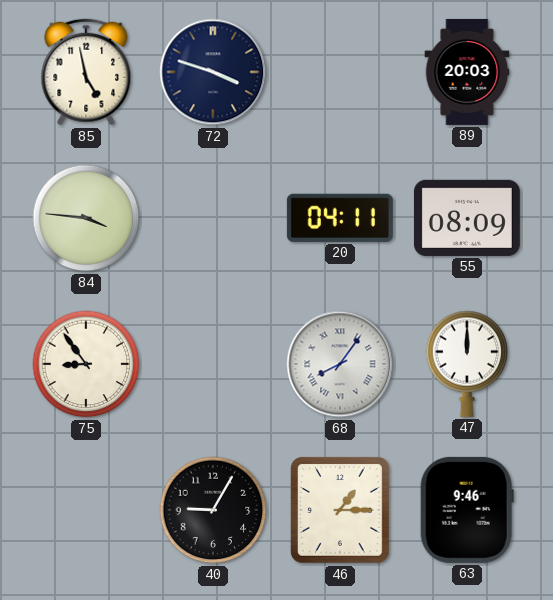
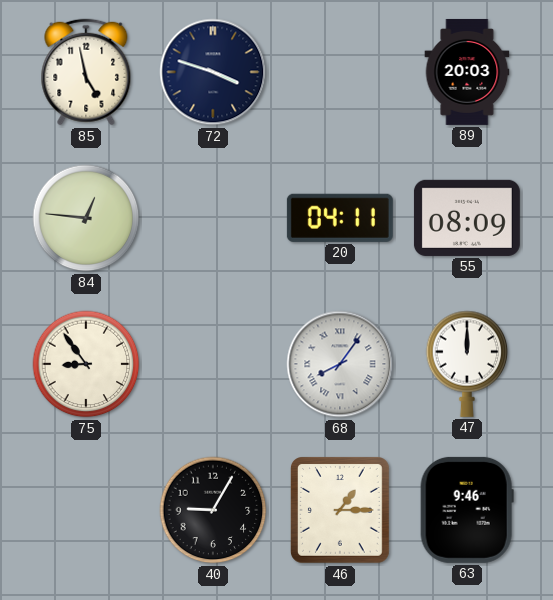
84: 3:46 -> 12:46 (86, 218)
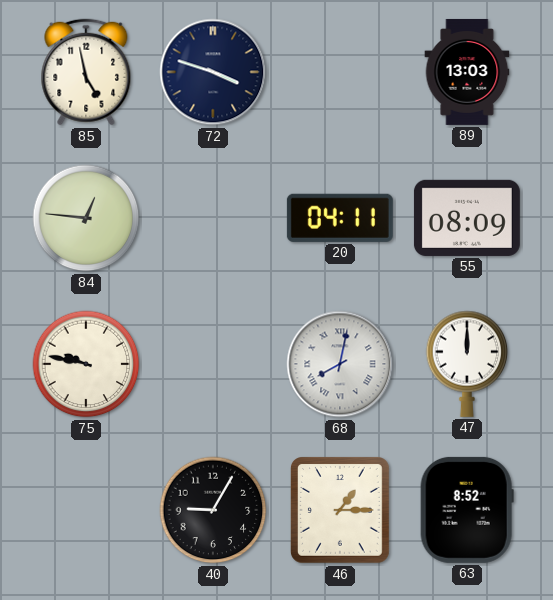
89: 20:03 -> 13:03 (467, 72)
75: 8:54 -> 9:47 (86, 364)
68: 8:06 -> 8:02 (340, 364)
63: 9:46 -> 8:52 (467, 510)
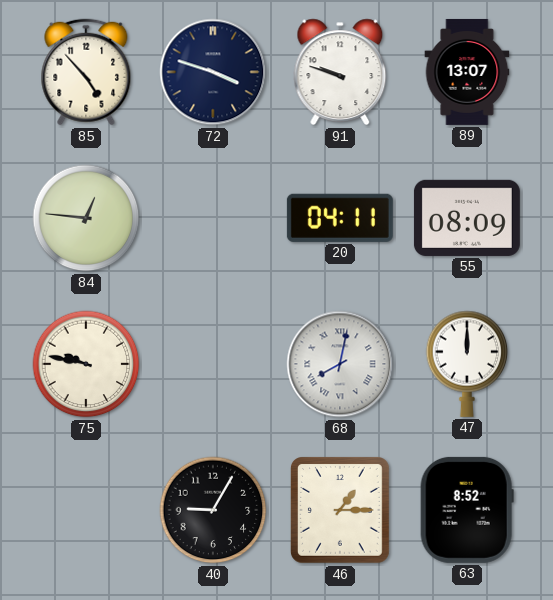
85: 4:58 -> 4:53 (86, 72)
91: none -> 9:48 (340, 72)
89: 13:03 -> 13:07 (467, 72)
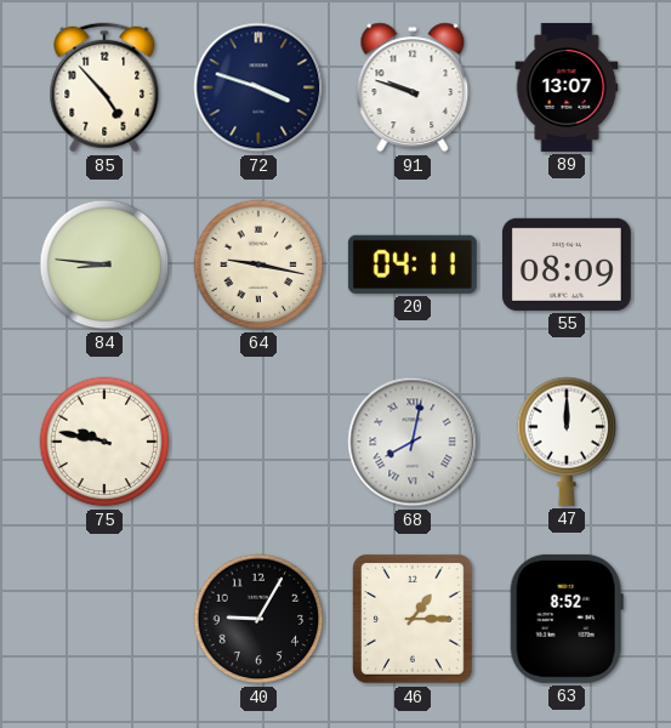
84: 12:46 -> 8:46 (104, 265)
64: none -> 9:17 (258, 265)
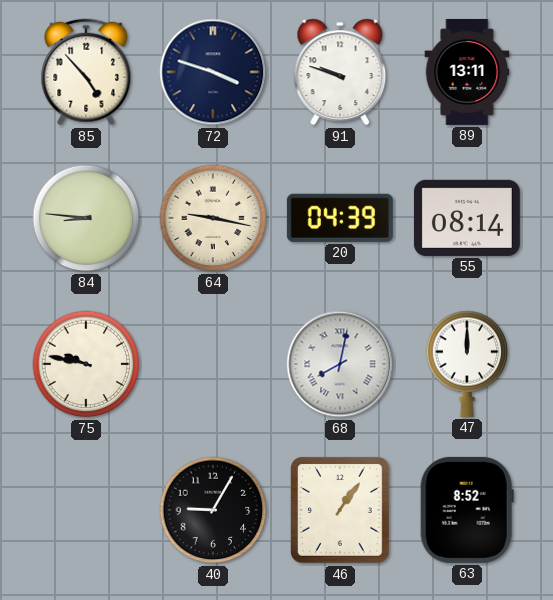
89: 13:07 -> 13:11 (467, 72)
20: 04:11 -> 04:39 (340, 218)
55: 08:09 -> 08:14 (467, 218)
46: 1:15 -> 1:06 (341, 511)
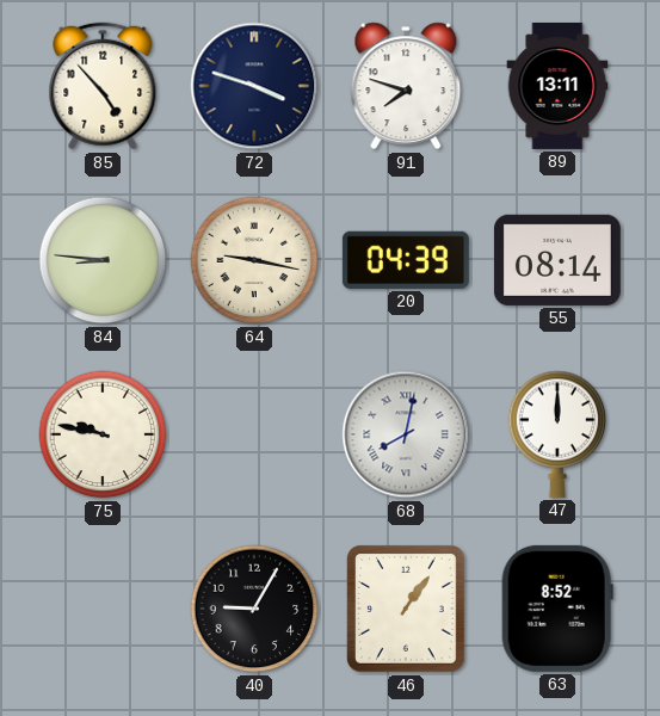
91: 9:48 -> 7:48 (406, 86)
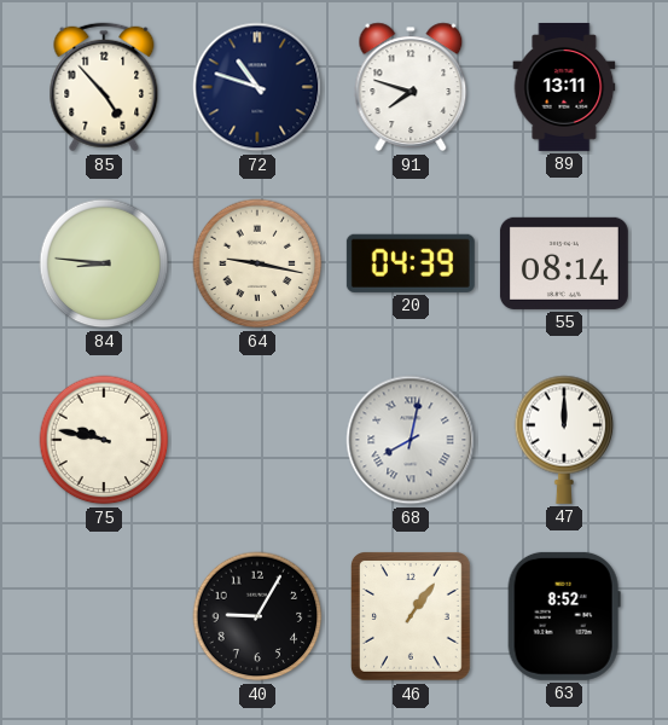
72: 3:48 -> 10:48 (257, 87)
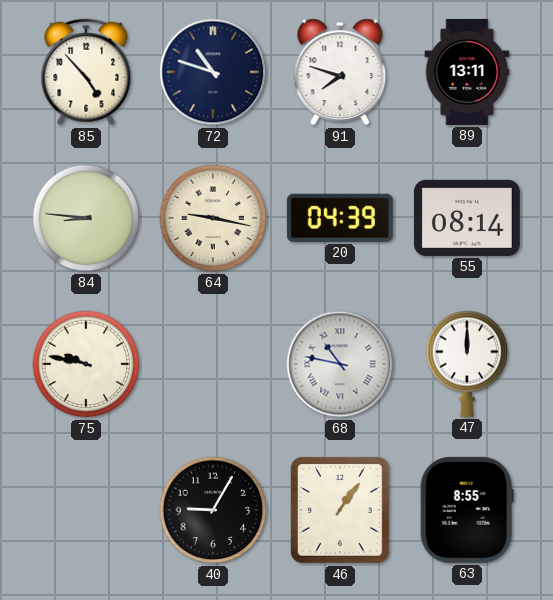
68: 8:02 -> 10:47 (340, 364)
63: 8:52 -> 8:55 (467, 510)
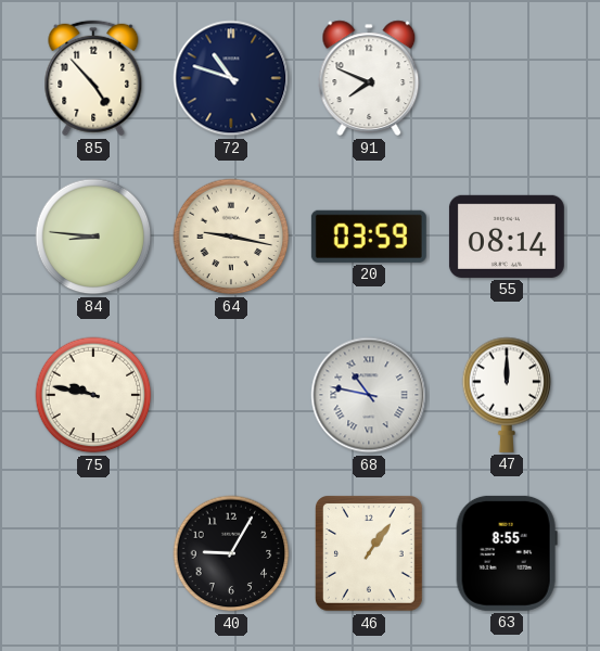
91: 7:48 -> 7:49 (369, 78)
89: 13:11 -> none (467, 72)
20: 04:39 -> 03:59 (369, 237)
